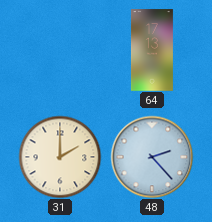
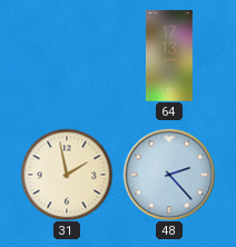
31: 2:00 -> 1:58 (67, 175)
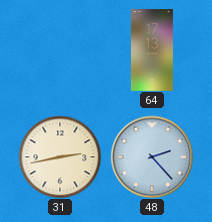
31: 1:58 -> 2:43 (60, 157)
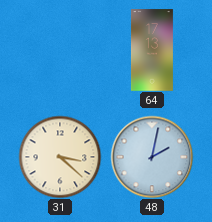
31: 2:43 -> 3:22 (60, 157)
48: 2:23 -> 2:02 (152, 157)
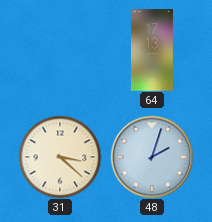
48: 2:02 -> 2:03 (152, 157)
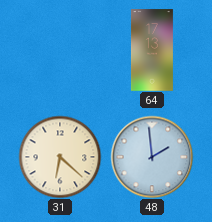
31: 3:22 -> 6:22 (60, 157)
48: 2:03 -> 1:59 (152, 157)
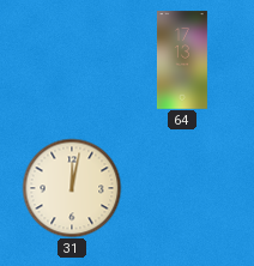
31: 6:22 -> 12:02 (72, 188)
48: 1:59 -> none (152, 157)
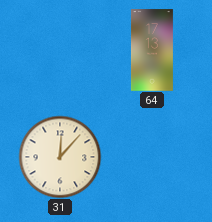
31: 12:02 -> 12:07 (60, 157)
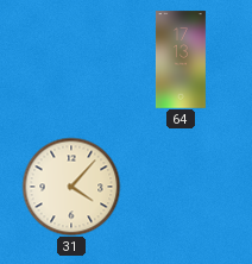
31: 12:07 -> 4:07 (71, 187)
